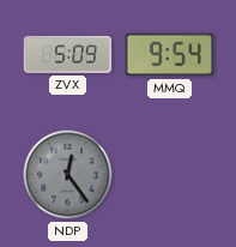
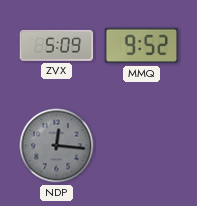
MMQ: 9:54 -> 9:52 (142, 46)
NDP: 12:24 -> 12:16 (57, 146)
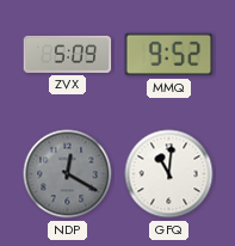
NDP: 12:16 -> 12:20 (68, 174)
GFQ: none -> 11:01 (169, 174)
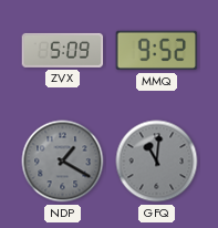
NDP: 12:20 -> 1:20 (63, 162)
GFQ dial: white -> grey (157, 162)
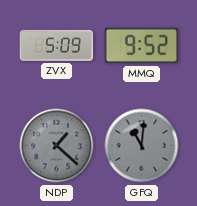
NDP: 1:20 -> 1:22 (57, 146)
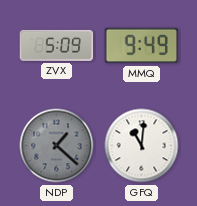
MMQ: 9:52 -> 9:49 (142, 46)
GFQ dial: grey -> white (142, 146)
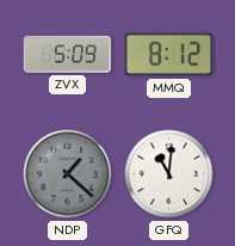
MMQ: 9:49 -> 8:12 (169, 55)
